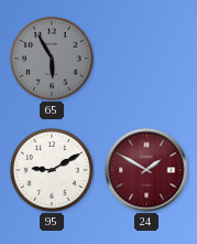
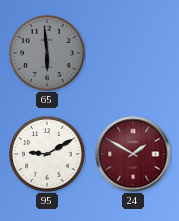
65: 5:55 -> 5:59 (47, 53)
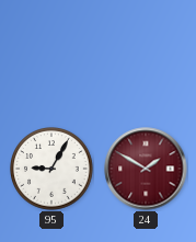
65: 5:59 -> none (47, 53)
95: 9:10 -> 9:05 (51, 169)
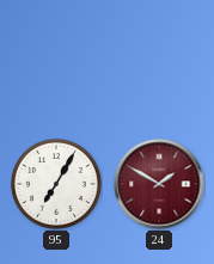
95: 9:05 -> 7:05 (56, 184)
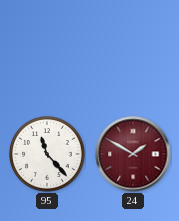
95: 7:05 -> 11:23 (47, 154)
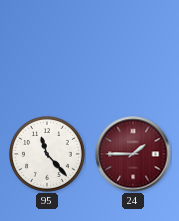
24: 1:50 -> 1:45 (133, 154)
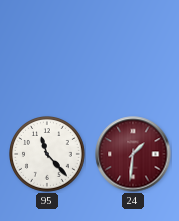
24: 1:45 -> 1:31 (133, 154)
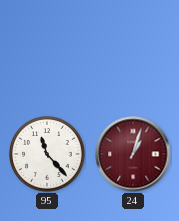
24: 1:31 -> 1:03 (133, 154)
